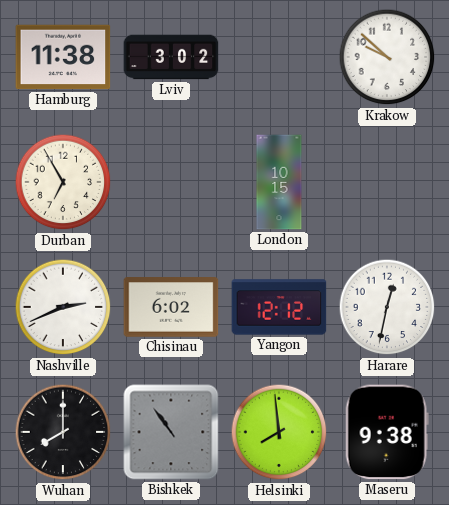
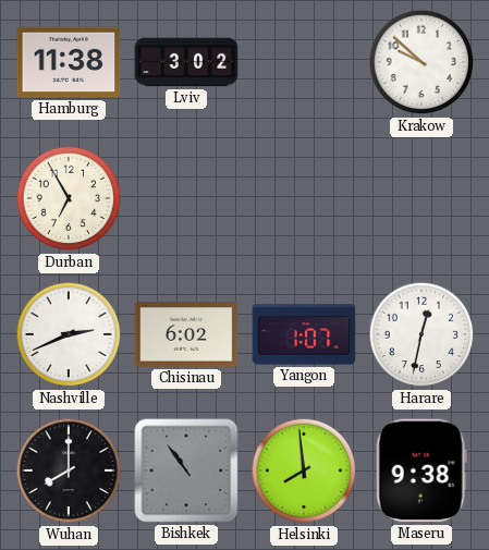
London: 10:15 -> none (279, 182)
Yangon: 12:12 -> 1:07 (304, 334)
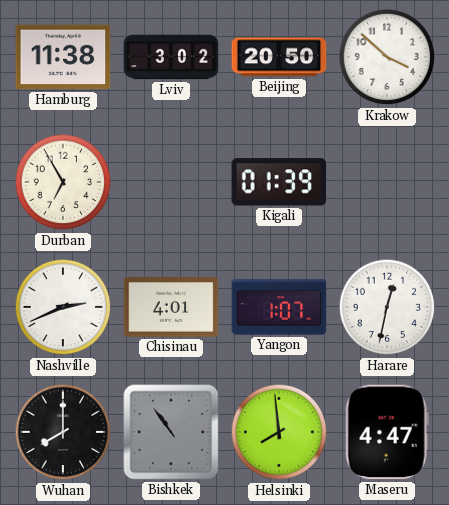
Beijing: none -> 20:50 (279, 57)
Krakow: 9:52 -> 3:52 (387, 57)
Kigali: none -> 01:39 (279, 182)
Chisinau: 6:02 -> 4:01 (171, 307)
Maseru: 9:38 -> 4:47 (387, 432)
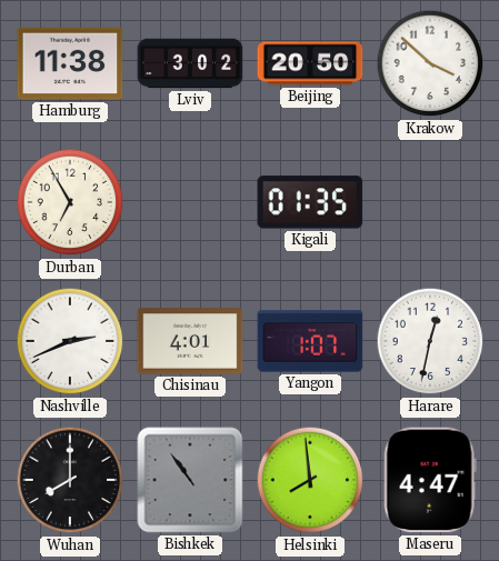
Kigali: 01:39 -> 01:35 (310, 202)
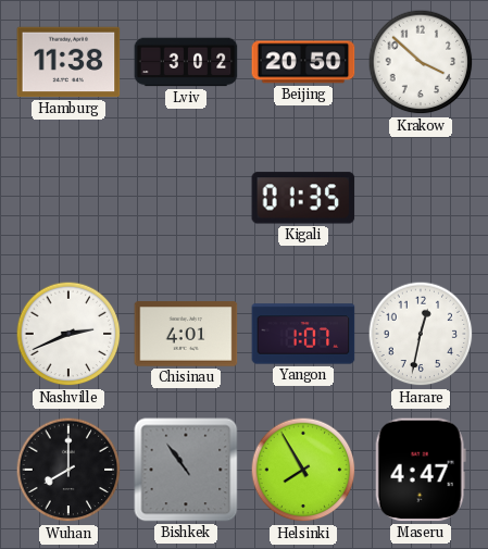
Durban: 6:55 -> none (70, 202)
Helsinki: 7:59 -> 7:55 (303, 470)
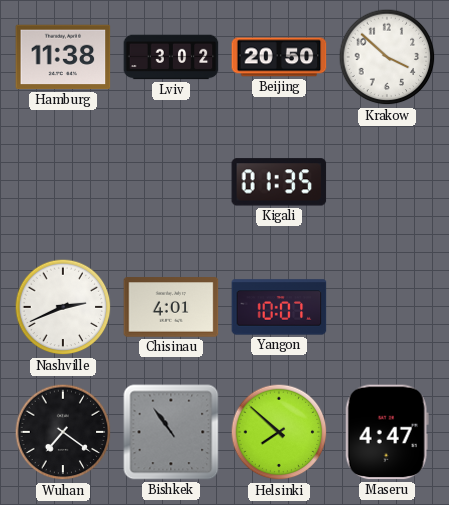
Yangon: 1:07 -> 10:07 (279, 307)
Harare: 12:32 -> none (421, 334)
Wuhan: 8:00 -> 7:21 (63, 432)
Helsinki: 7:55 -> 7:52 (279, 432)
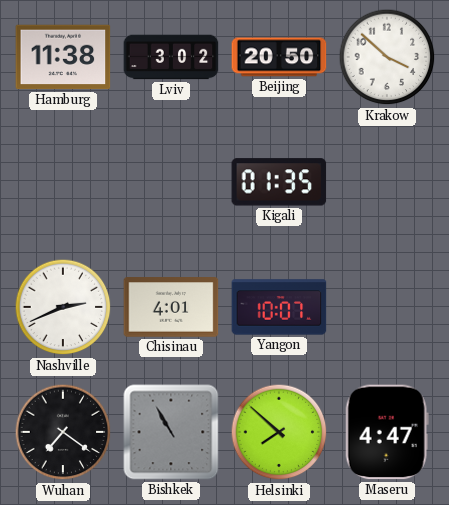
Bishkek: 10:54 -> 10:55 (171, 432)
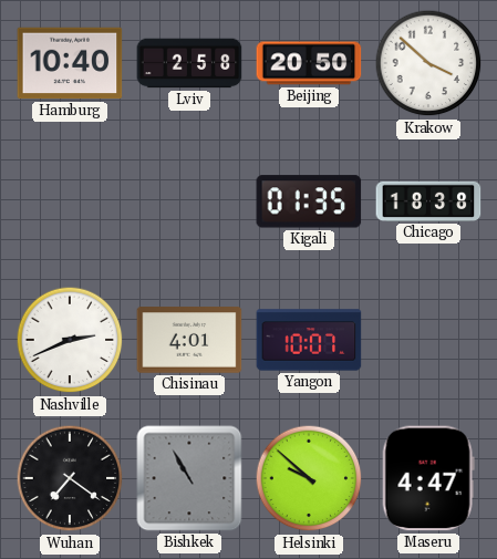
Hamburg: 11:38 -> 10:40 (70, 63)
Lviv: 3:02 -> 2:58 (189, 63)
Chicago: none -> 18:38 (428, 201)
Helsinki: 7:52 -> 9:52 (309, 478)
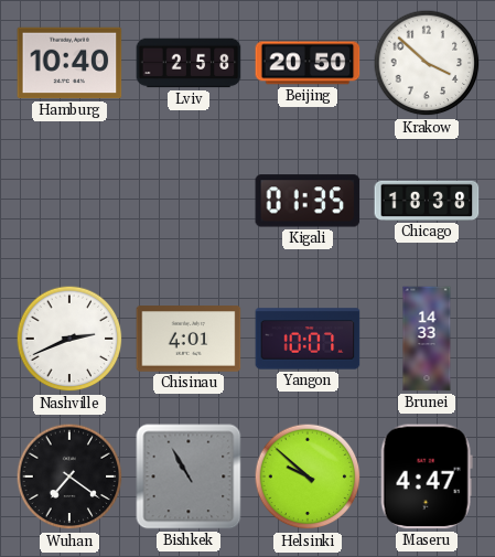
Brunei: none -> 14:33 (427, 339)
